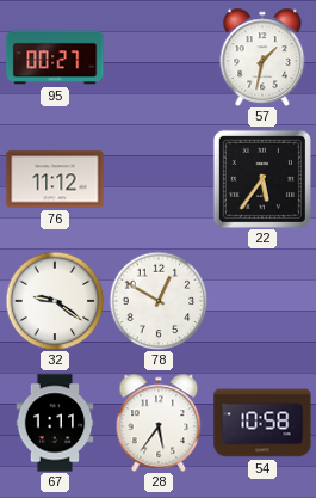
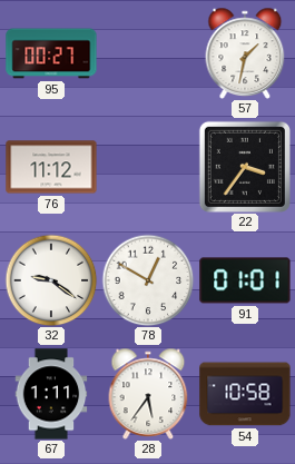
22: 5:36 -> 3:36 (245, 167)
91: none -> 01:01 (245, 280)
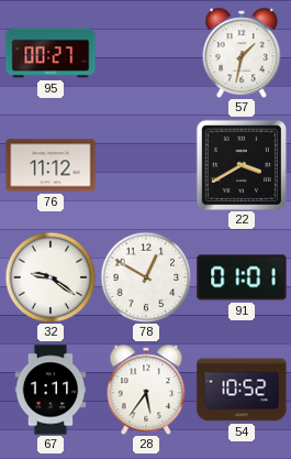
22: 3:36 -> 3:40 (242, 165)
54: 10:58 -> 10:52 (242, 390)
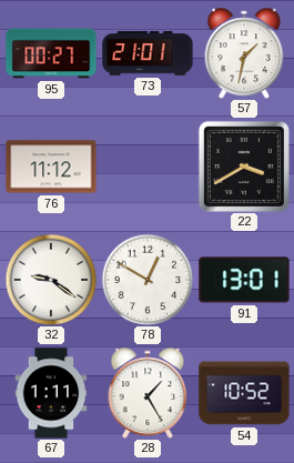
73: none -> 21:01 (148, 53)
91: 01:01 -> 13:01 (244, 280)
28: 5:36 -> 1:25 (148, 393)
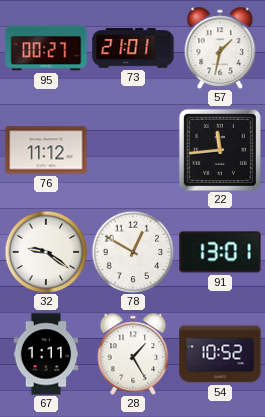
22: 3:40 -> 11:44 (220, 150)
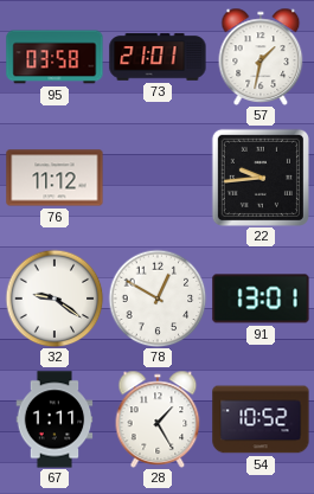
95: 00:27 -> 03:58 (55, 57)
22: 11:44 -> 9:44 (261, 178)
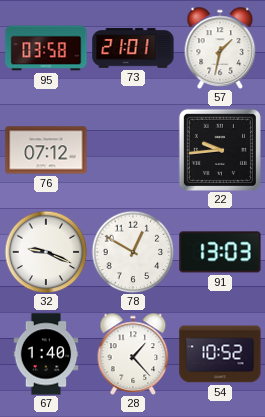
76: 11:12 -> 07:12 (46, 150)
32: 9:21 -> 9:19 (46, 252)
91: 13:01 -> 13:03 (220, 252)
67: 1:11 -> 1:40 (46, 354)
28: 1:25 -> 1:23 (133, 354)
